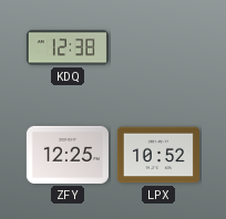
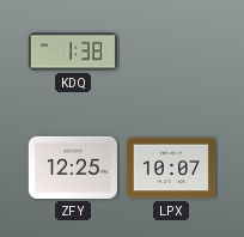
KDQ: 12:38 -> 1:38 (73, 51)
LPX: 10:52 -> 10:07 (171, 168)
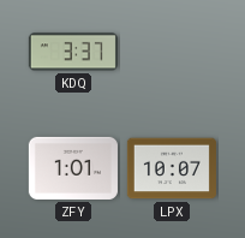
KDQ: 1:38 -> 3:37 (73, 52)
ZFY: 12:25 -> 1:01 (73, 168)
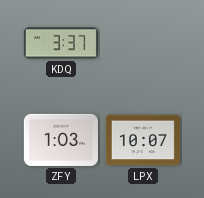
ZFY: 1:01 -> 1:03 (61, 140)
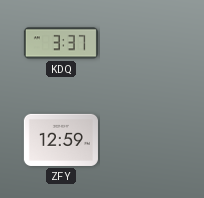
ZFY: 1:03 -> 12:59 (61, 140)
LPX: 10:07 -> none (143, 140)
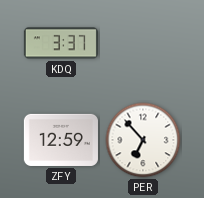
PER: none -> 6:53 (143, 140)
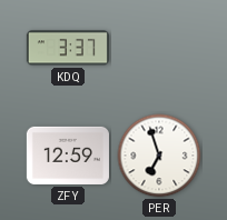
PER: 6:53 -> 6:57 (159, 156)
